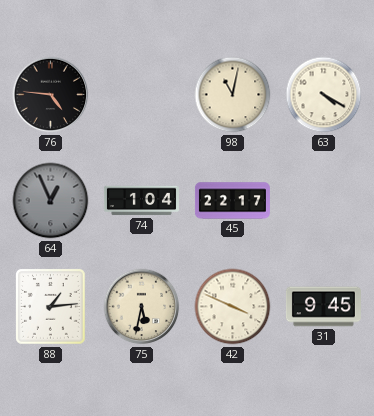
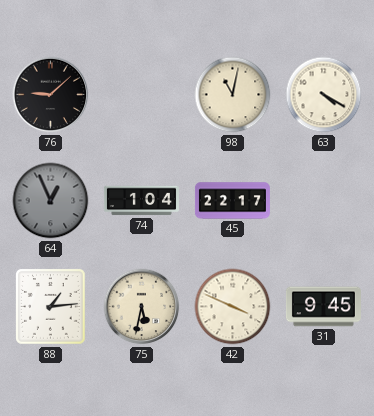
76: 4:46 -> 9:08 (51, 95)
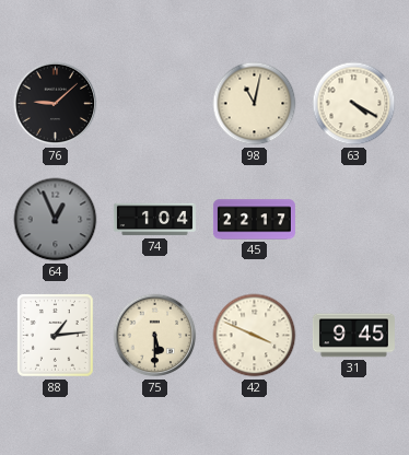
75: 5:32 -> 5:30 (155, 336)
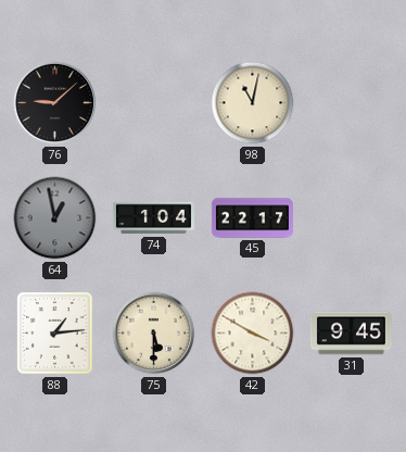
63: 4:20 -> none (354, 104)
64: 12:56 -> 12:58 (55, 218)
42: 3:49 -> 3:50 (253, 334)
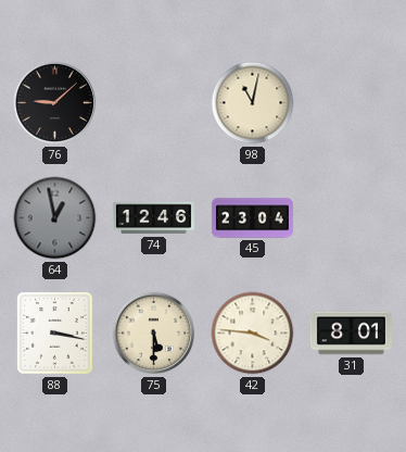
74: 1:04 -> 12:46 (153, 218)
45: 22:17 -> 23:04 (252, 218)
88: 1:14 -> 3:17 (55, 334)
42: 3:50 -> 3:46 (253, 334)
31: 9:45 -> 8:01 (351, 334)
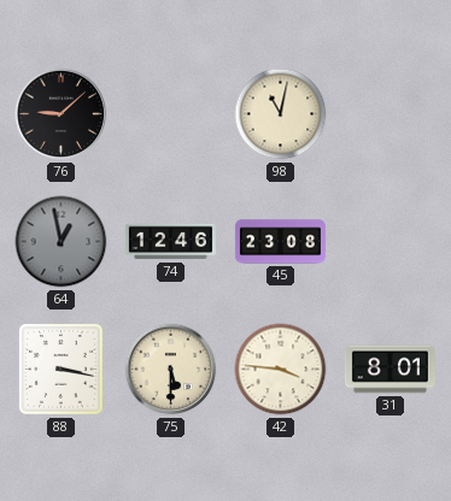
45: 23:04 -> 23:08 (280, 242)
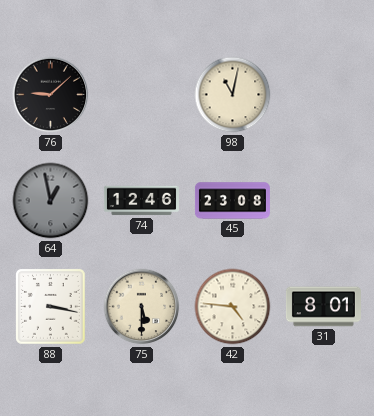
42: 3:46 -> 4:46 (233, 307)
